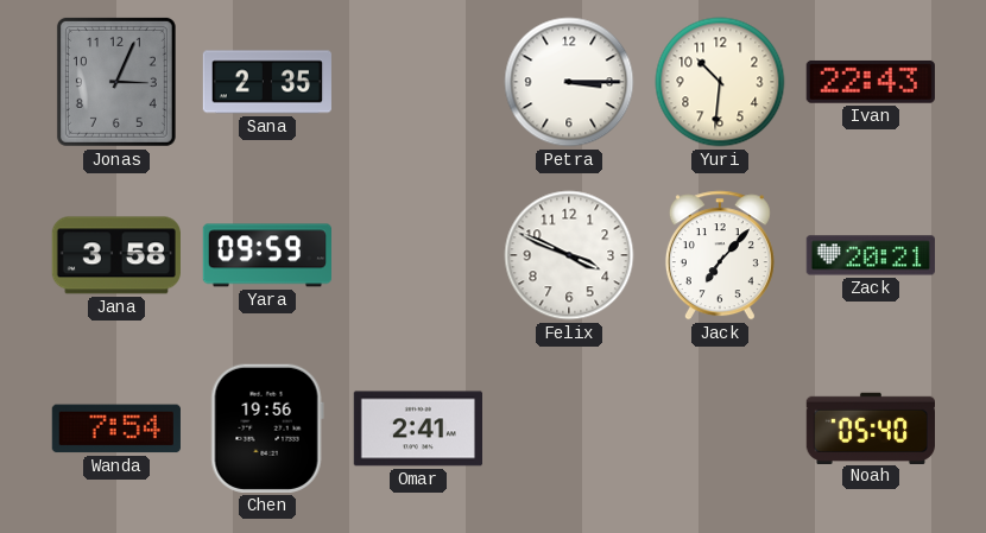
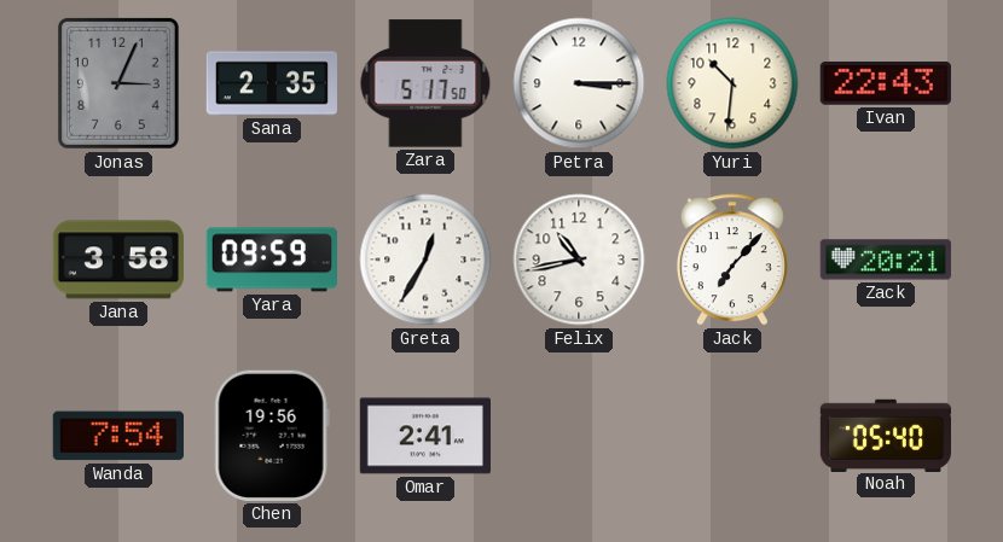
Zara: none -> 5:17 (425, 83)
Greta: none -> 12:35 (425, 260)
Felix: 3:49 -> 10:43 (579, 260)
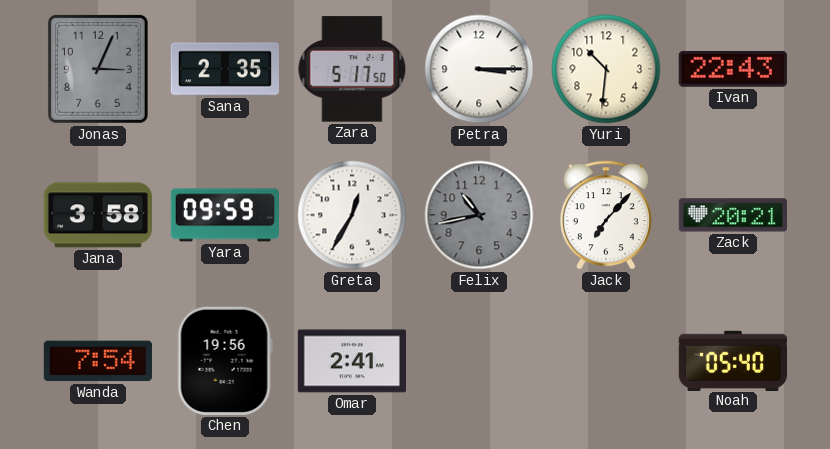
Felix dial: white -> grey (479, 215)
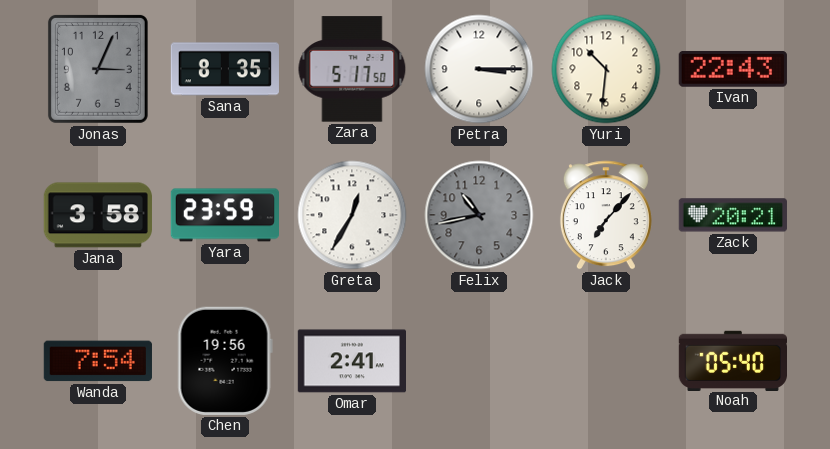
Sana: 2:35 -> 8:35 (225, 69)
Yara: 09:59 -> 23:59 (224, 215)
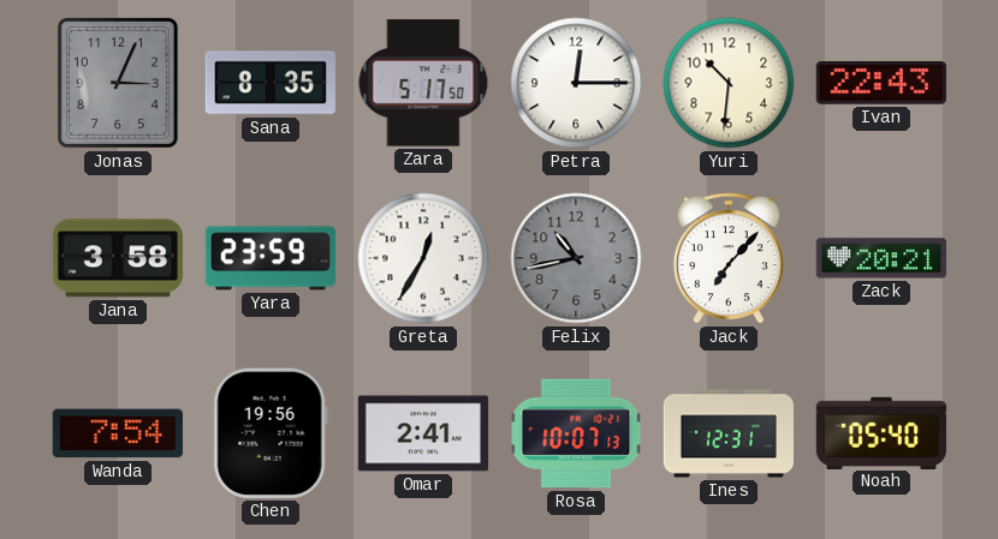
Petra: 3:15 -> 12:15 (576, 83)
Rosa: none -> 10:07 (576, 433)
Ines: none -> 12:31 (727, 433)
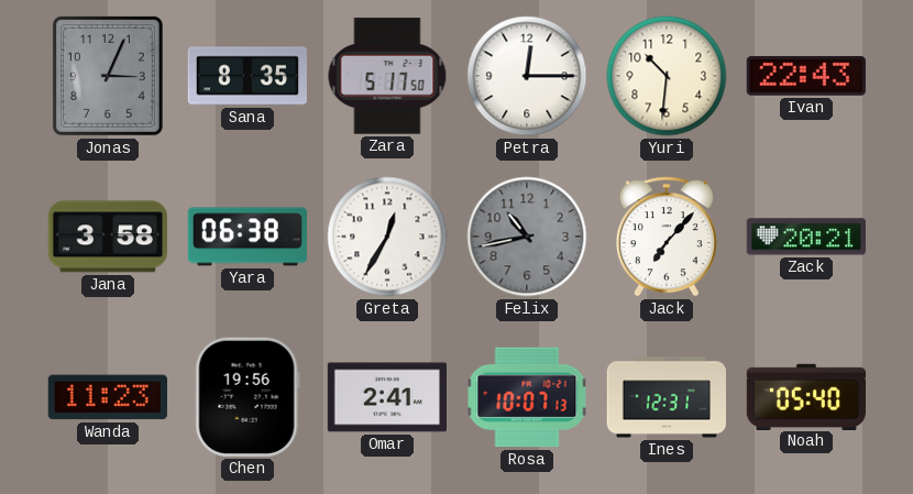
Yara: 23:59 -> 06:38 (246, 237)
Wanda: 7:54 -> 11:23 (108, 397)
